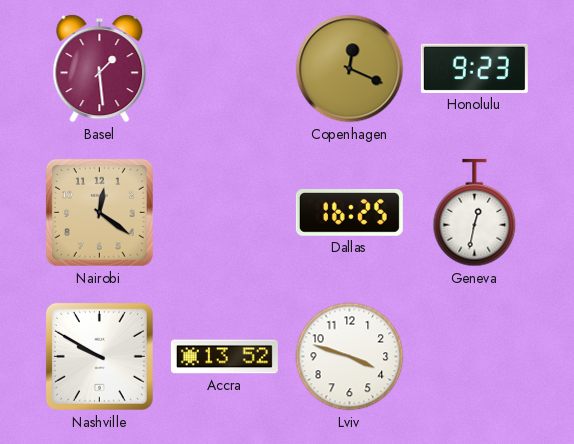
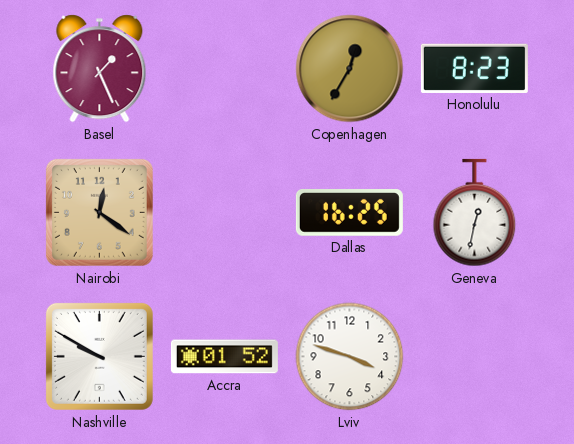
Basel: 1:29 -> 1:26 (100, 69)
Copenhagen: 12:19 -> 12:35 (350, 69)
Honolulu: 9:23 -> 8:23 (474, 68)
Accra: 13:52 -> 01:52 (224, 357)
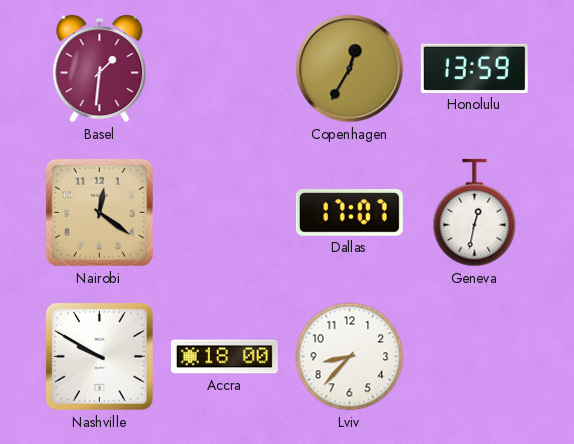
Basel: 1:26 -> 1:31 (100, 69)
Honolulu: 8:23 -> 13:59 (474, 68)
Dallas: 16:25 -> 17:07 (349, 213)
Accra: 01:52 -> 18:00 (224, 357)
Lviv: 3:48 -> 8:37 (350, 357)
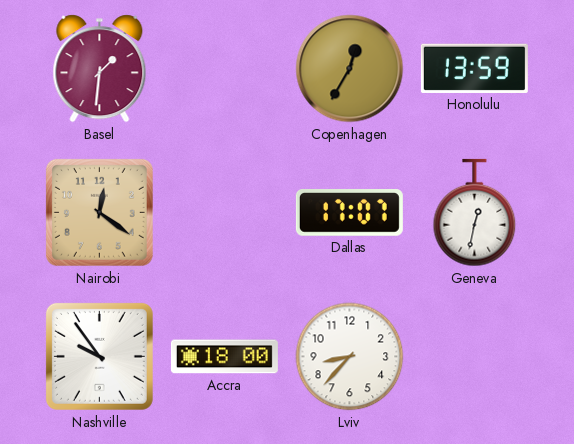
Nashville: 9:50 -> 9:54 (99, 356)
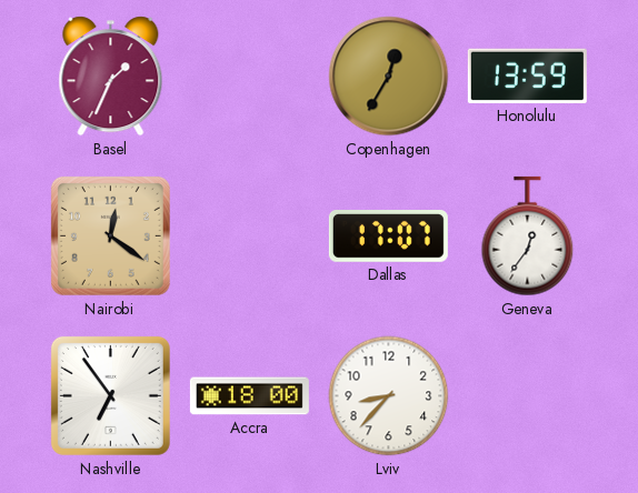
Basel: 1:31 -> 1:34 (111, 77)
Geneva: 12:32 -> 12:36 (528, 237)
Nashville: 9:54 -> 6:54 (110, 395)
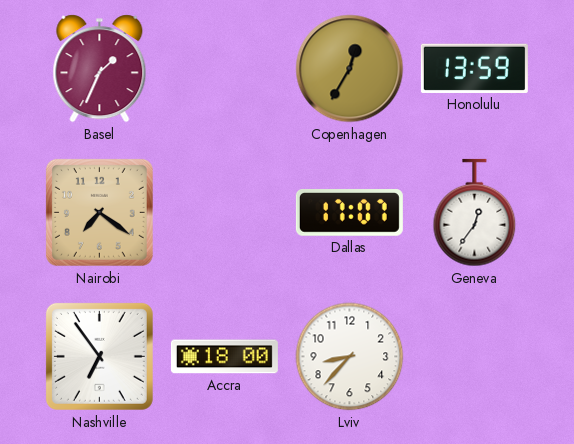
Nairobi: 12:21 -> 7:21 (99, 212)
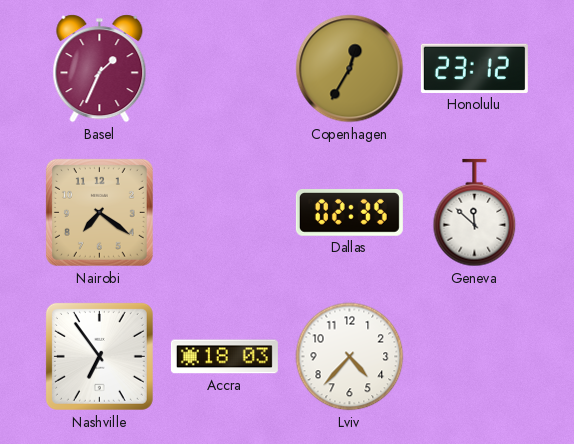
Honolulu: 13:59 -> 23:12 (474, 68)
Dallas: 17:07 -> 02:35 (349, 213)
Geneva: 12:36 -> 11:52 (475, 213)
Accra: 18:00 -> 18:03 (224, 357)
Lviv: 8:37 -> 4:37 (350, 357)
